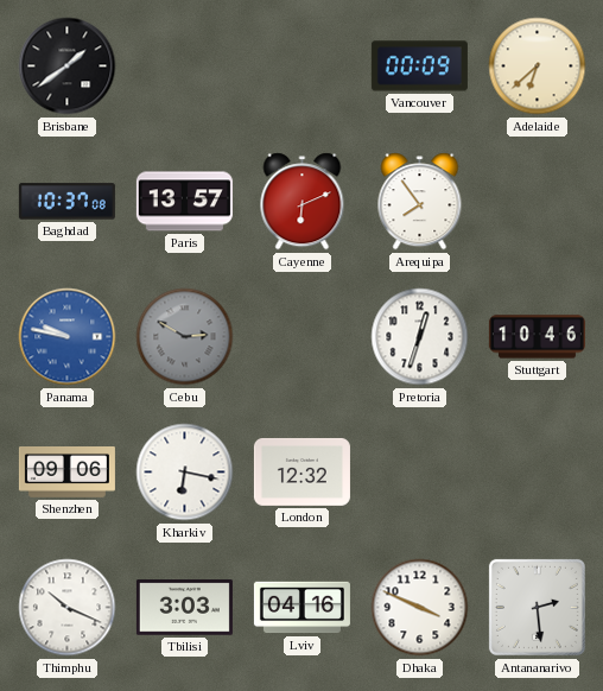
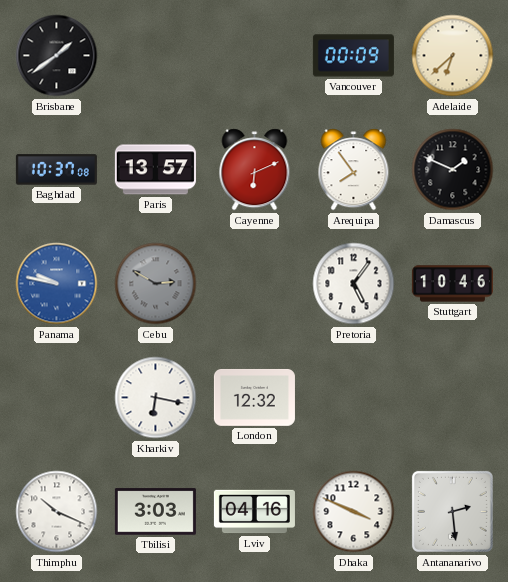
Damascus: none -> 1:49 (453, 170)
Pretoria: 12:33 -> 5:06 (354, 284)
Shenzhen: 09:06 -> none (66, 473)
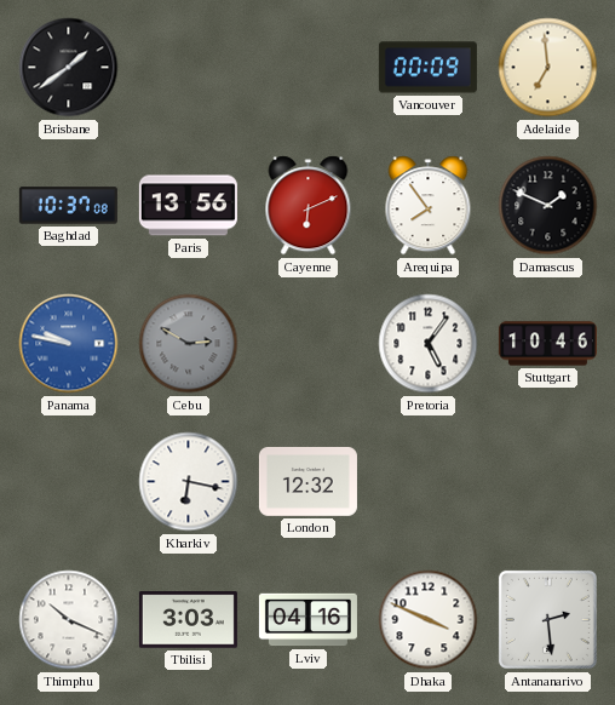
Adelaide: 6:38 -> 6:59 (548, 68)
Paris: 13:57 -> 13:56 (188, 206)
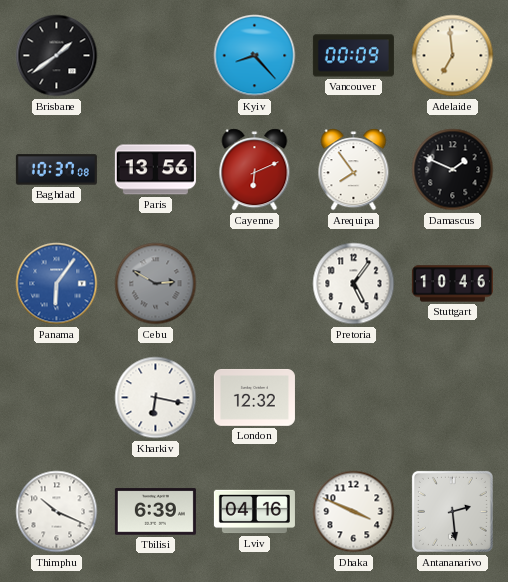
Kyiv: none -> 8:23 (255, 56)
Panama: 9:47 -> 6:06 (57, 284)
Tbilisi: 3:03 -> 6:39 (155, 512)
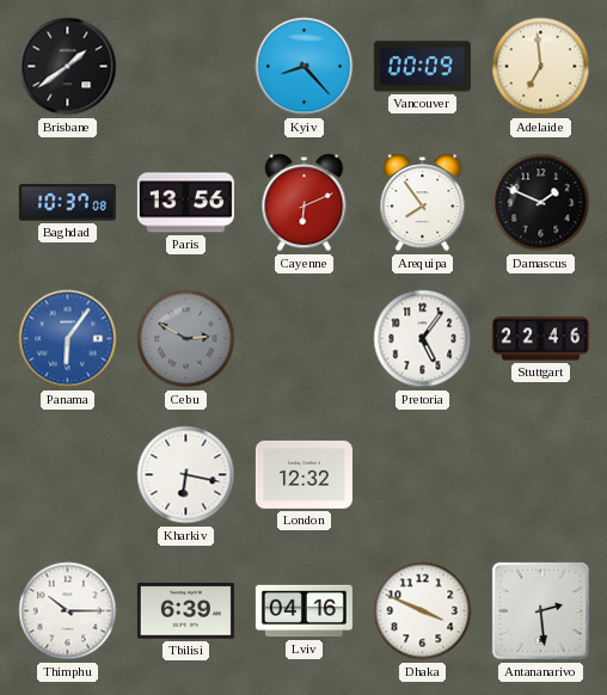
Stuttgart: 10:46 -> 22:46 (540, 339)
Thimphu: 10:19 -> 10:15 (68, 611)
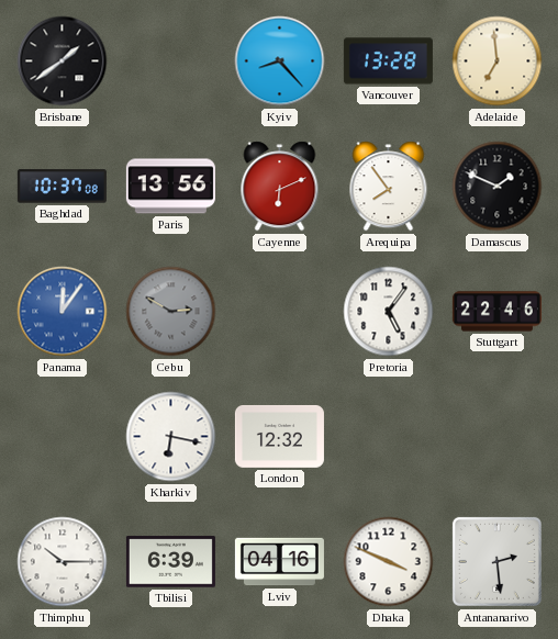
Vancouver: 00:09 -> 13:28 (388, 61)
Panama: 6:06 -> 12:06 (63, 312)
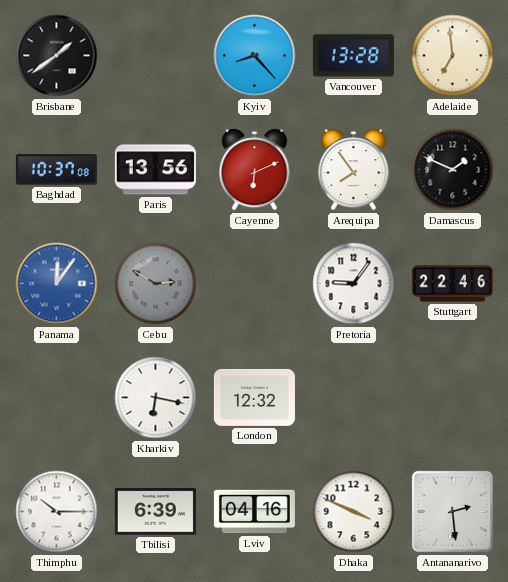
Pretoria: 5:06 -> 9:06 (354, 284)
